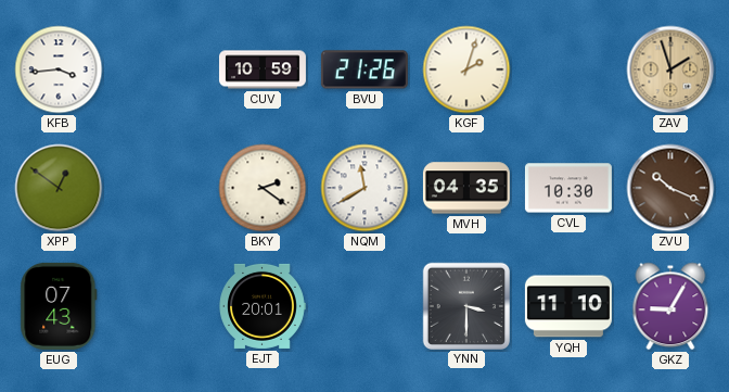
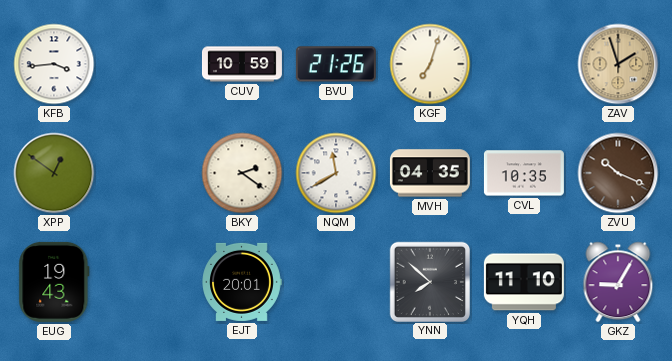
KGF: 2:03 -> 7:03 (430, 64)
CVL: 10:30 -> 10:35 (524, 173)
EUG: 07:43 -> 19:43 (54, 282)
YNN: 3:30 -> 7:52 (429, 281)
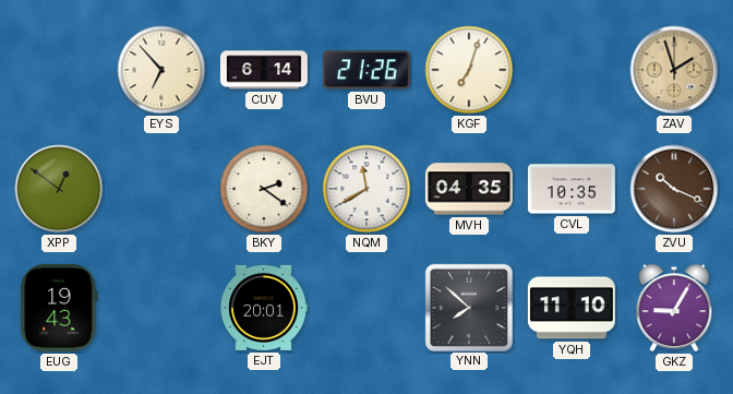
KFB: 3:44 -> none (54, 64)
EYS: none -> 6:53 (161, 70)
CUV: 10:59 -> 6:14 (264, 70)
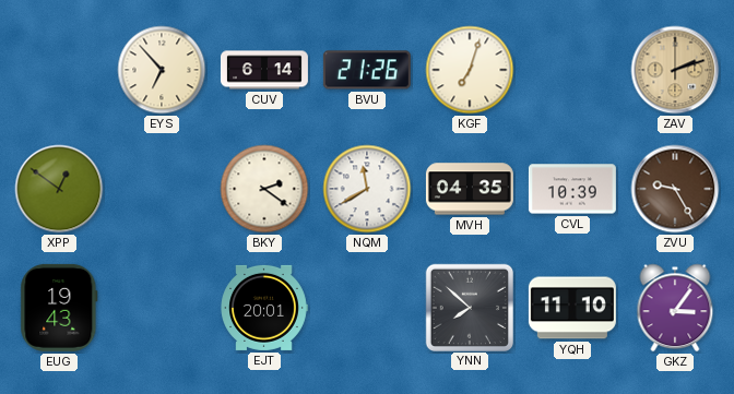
ZAV: 1:57 -> 2:12 (675, 70)
CVL: 10:35 -> 10:39 (572, 189)
ZVU: 10:19 -> 9:25 (675, 189)
GKZ: 9:05 -> 3:06 (675, 308)
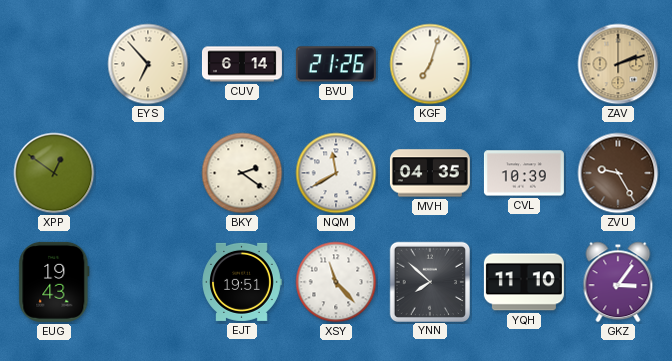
EJT: 20:01 -> 19:51 (242, 282)
XSY: none -> 11:23 (336, 282)
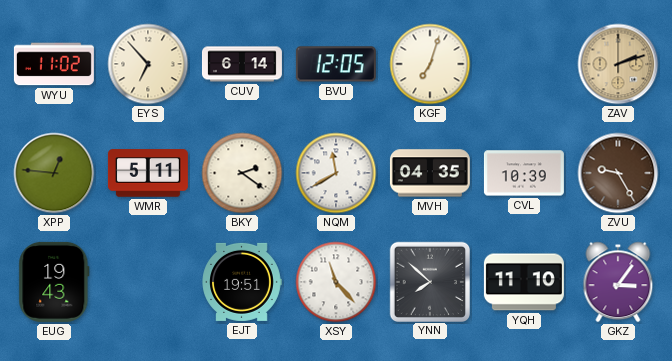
WYU: none -> 11:02 (54, 64)
BVU: 21:26 -> 12:05 (336, 64)
XPP: 12:51 -> 12:46 (54, 173)
WMR: none -> 5:11 (148, 173)
